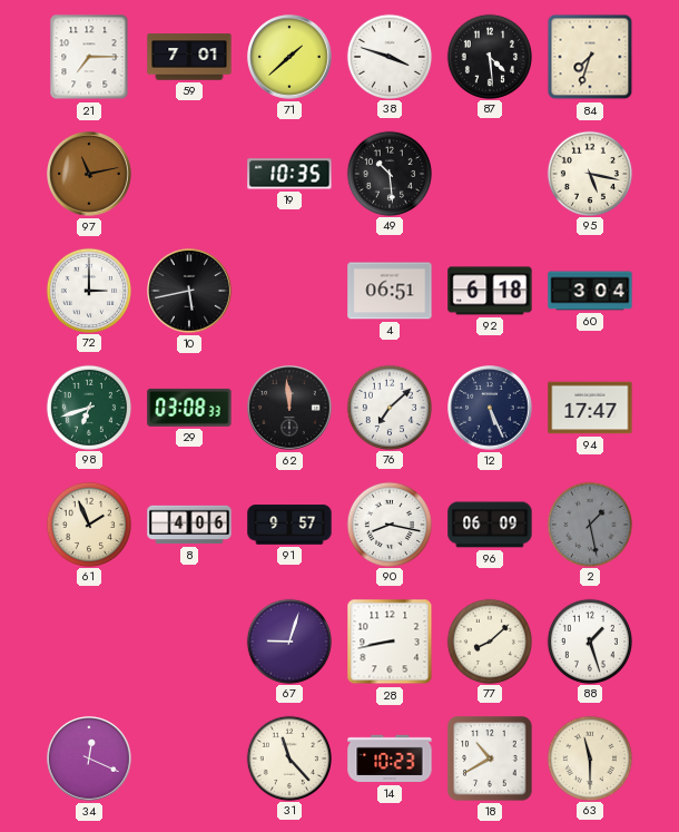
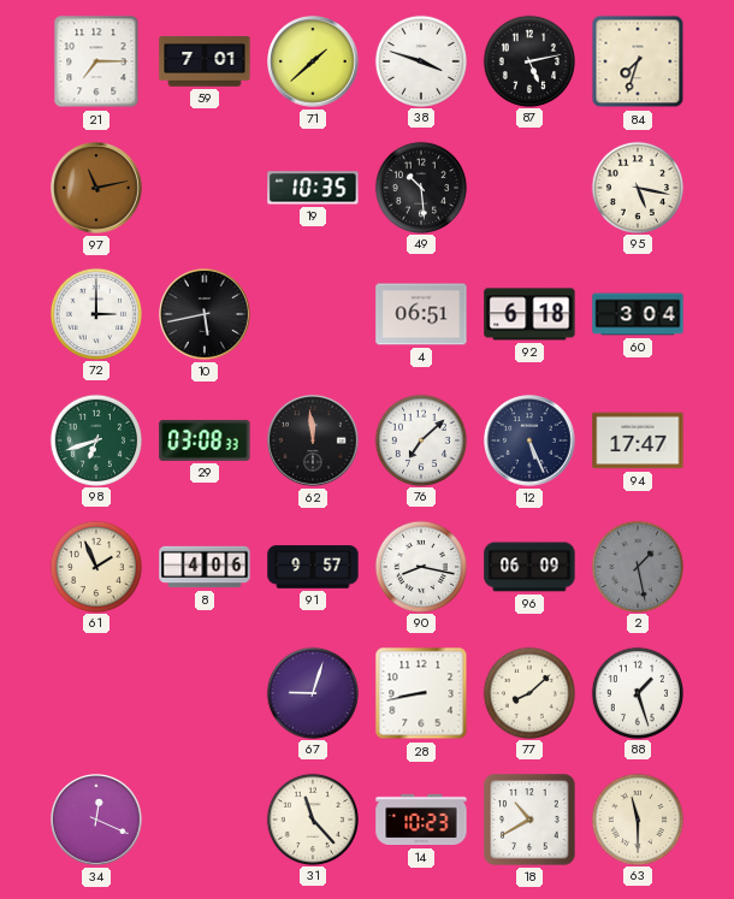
87: 4:29 -> 5:13 (528, 60)
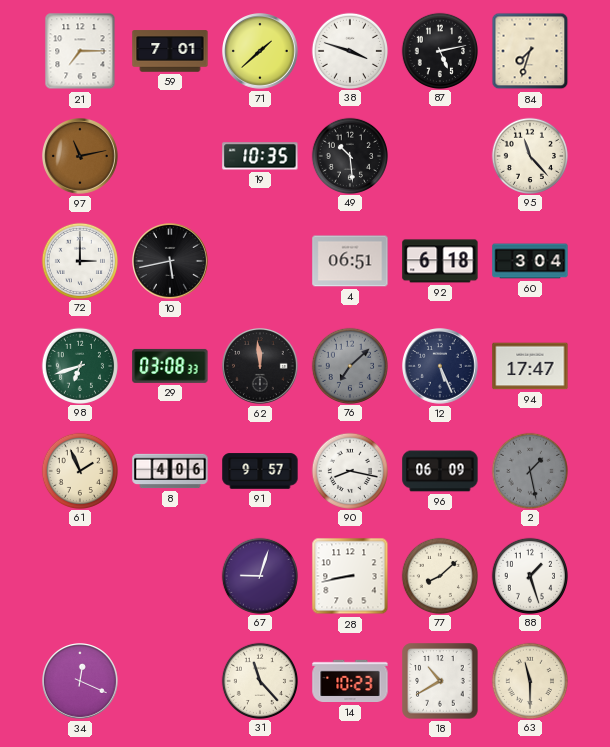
95: 5:17 -> 11:23 (529, 155)
76 dial: white -> grey (349, 365)
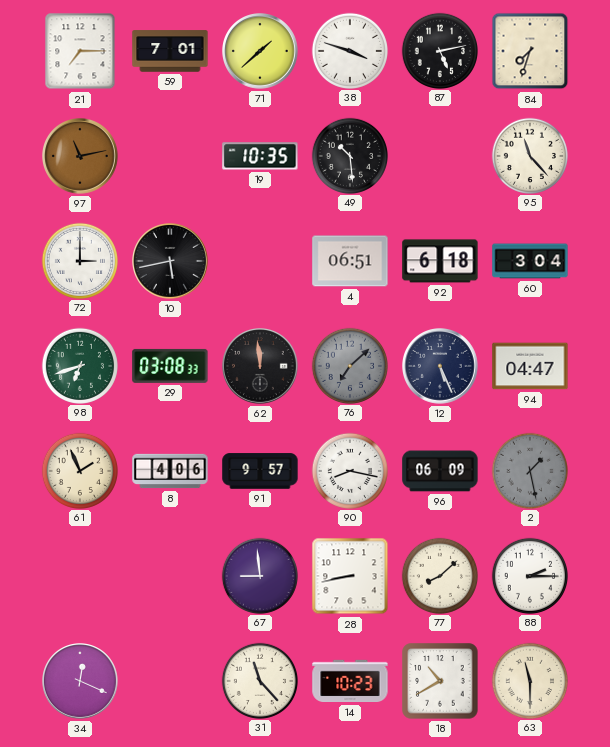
94: 17:47 -> 04:47 (530, 366)
67: 9:03 -> 8:59 (259, 575)
88: 1:27 -> 2:15 (529, 575)
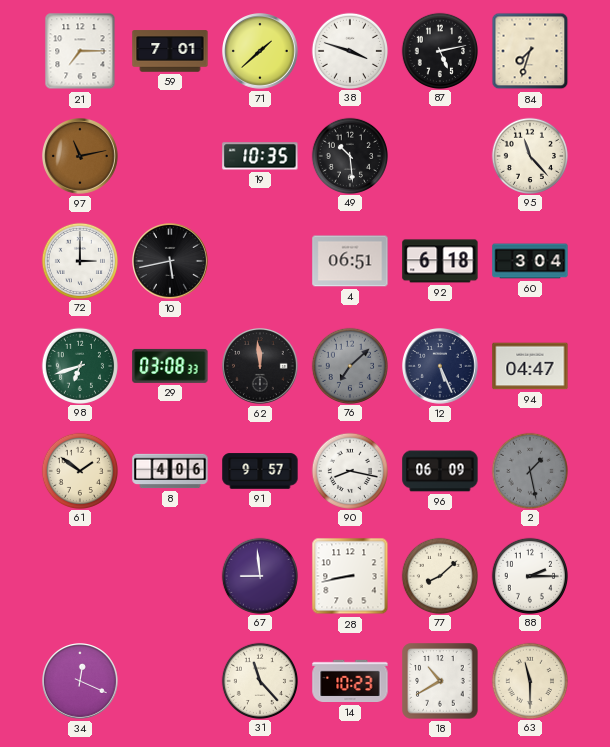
61: 1:56 -> 1:51 (79, 470)
